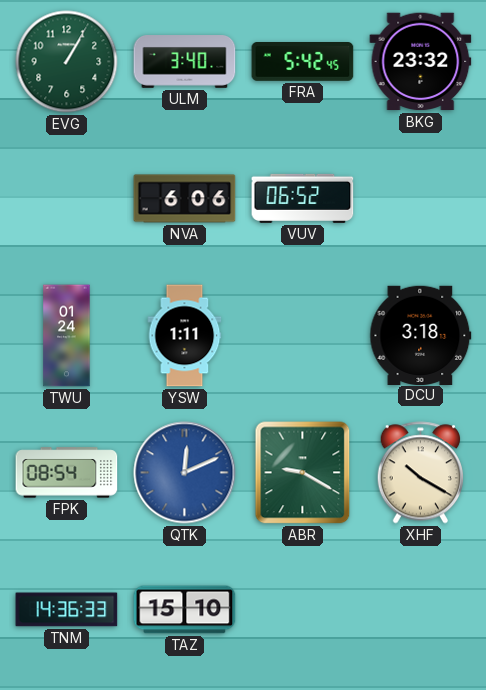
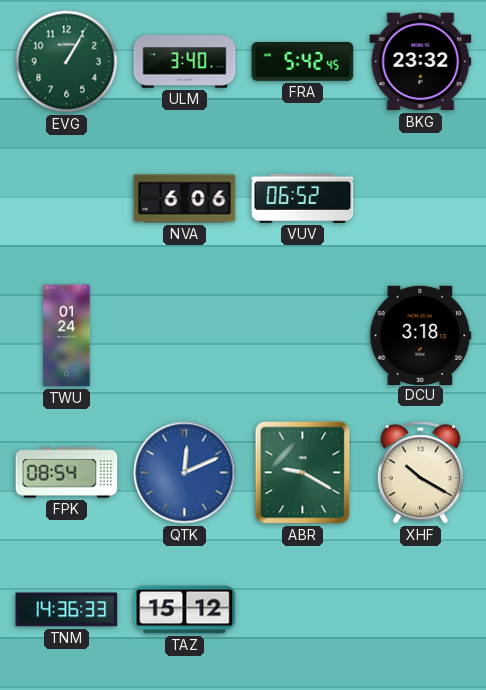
YSW: 1:11 -> none (185, 336)
TAZ: 15:10 -> 15:12 (185, 610)
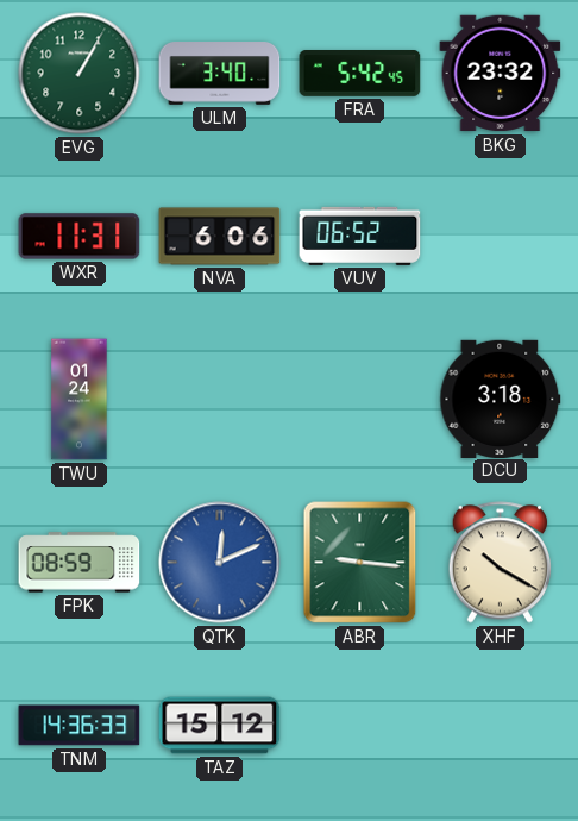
WXR: none -> 11:31 (80, 237)
FPK: 08:54 -> 08:59 (80, 563)
ABR: 9:20 -> 9:16 (360, 563)
